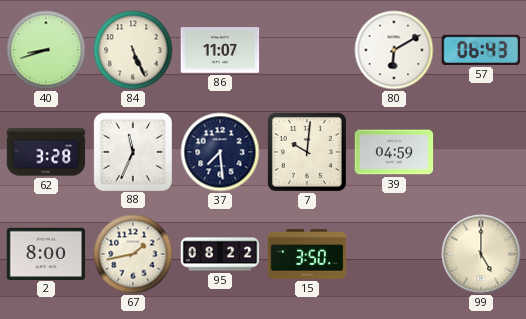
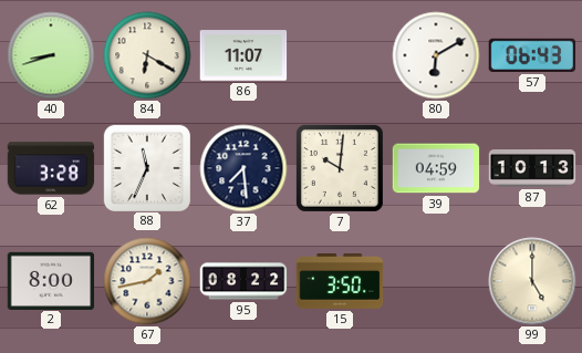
84: 5:26 -> 6:20 (147, 55)
87: none -> 10:13 (532, 169)
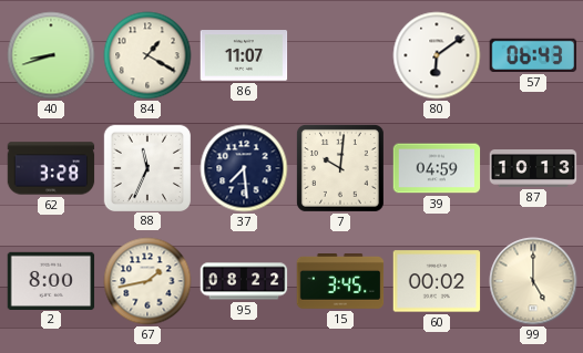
84: 6:20 -> 1:20 (147, 55)
80: 6:10 -> 6:09 (437, 55)
15: 3:50 -> 3:45 (340, 282)
60: none -> 00:02 (437, 281)
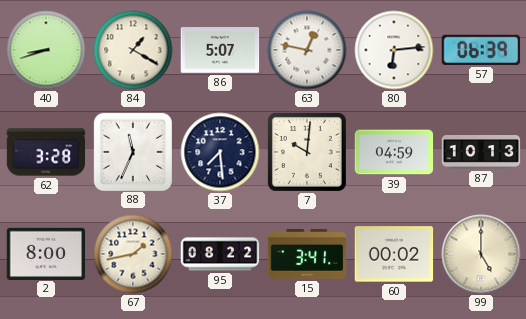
86: 11:07 -> 5:07 (220, 50)
63: none -> 12:47 (307, 50)
80: 6:09 -> 6:14 (394, 50)
57: 06:43 -> 06:39 (481, 50)
15: 3:45 -> 3:41 (307, 255)
